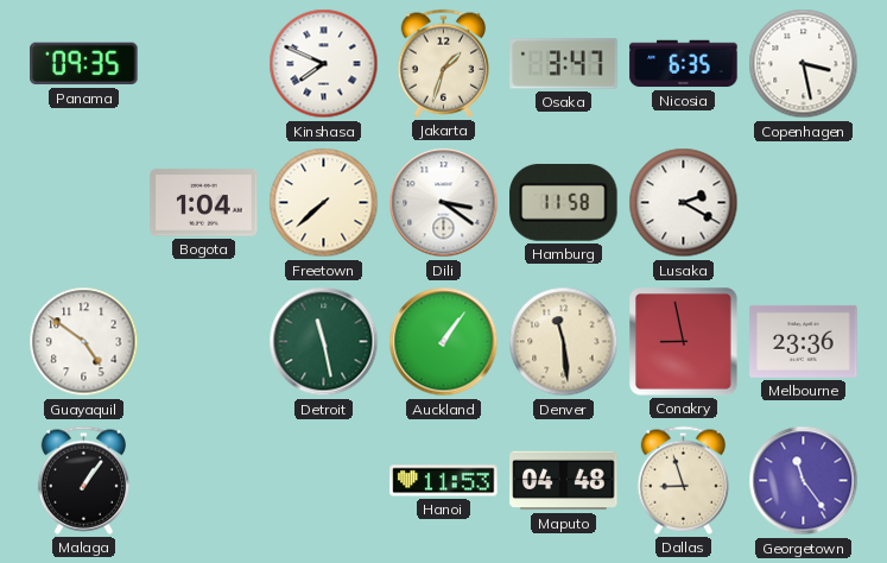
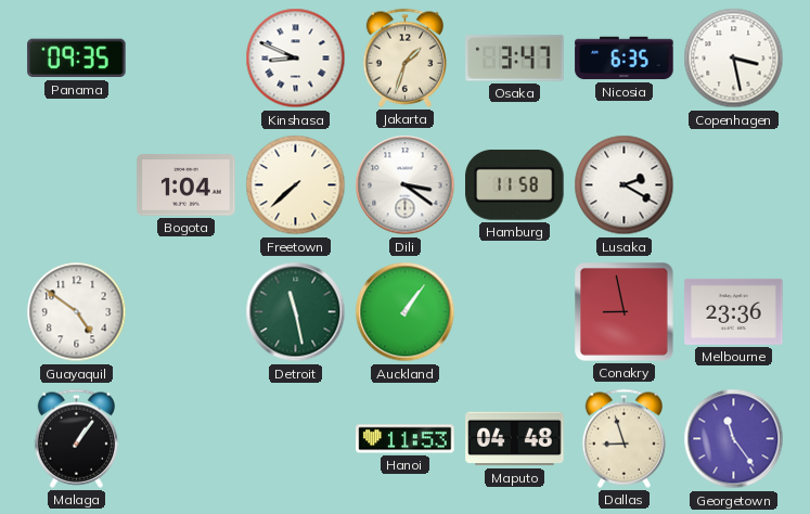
Kinshasa: 7:49 -> 8:49 (296, 59)
Denver: 11:29 -> none (564, 342)
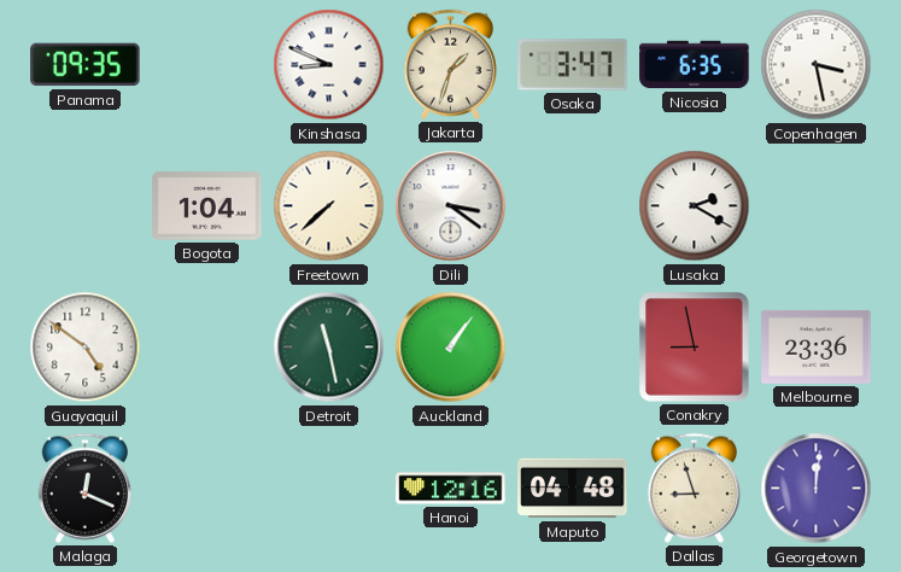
Hamburg: 11:58 -> none (515, 184)
Malaga: 1:06 -> 12:19 (84, 488)
Hanoi: 11:53 -> 12:16 (451, 489)
Georgetown: 11:24 -> 12:01 (817, 489)
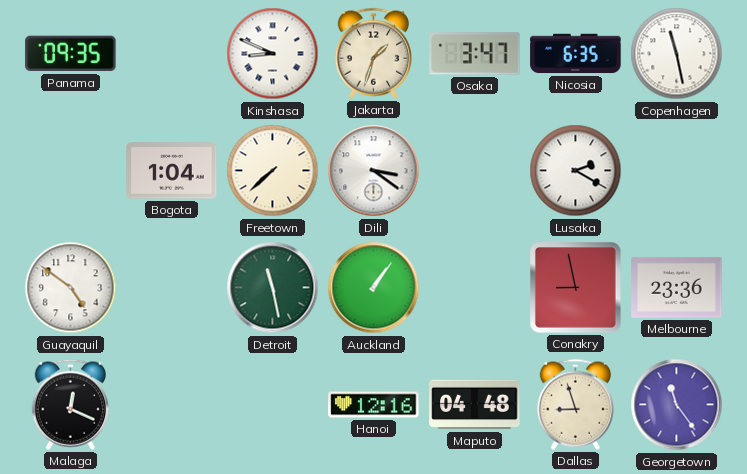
Copenhagen: 3:28 -> 11:28 (677, 54)
Georgetown: 12:01 -> 11:24 (677, 405)
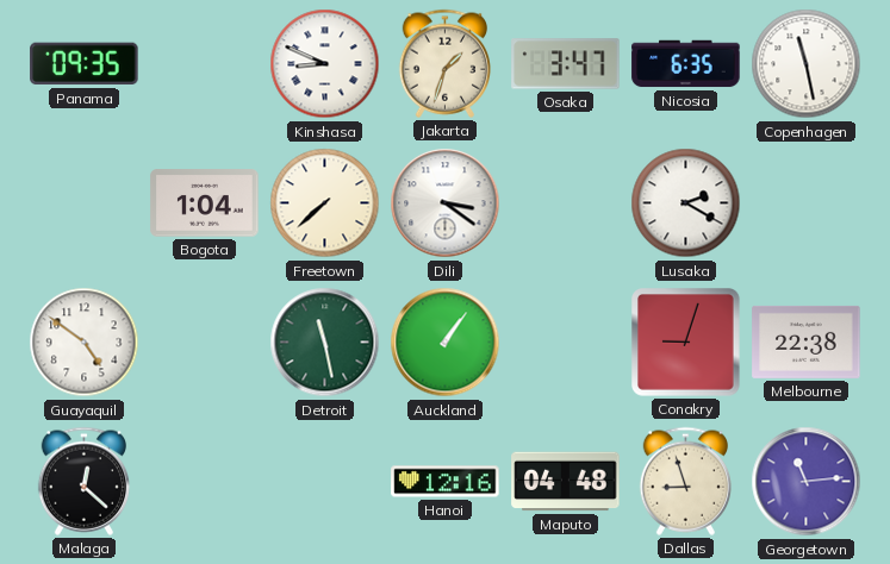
Conakry: 8:58 -> 9:03 (686, 343)
Melbourne: 23:36 -> 22:38 (807, 341)
Malaga: 12:19 -> 12:22 (83, 481)
Georgetown: 11:24 -> 11:14 (807, 482)
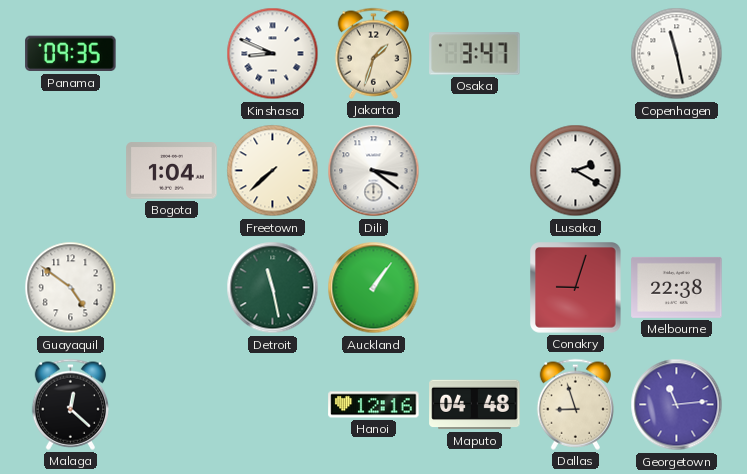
Nicosia: 6:35 -> none (686, 64)
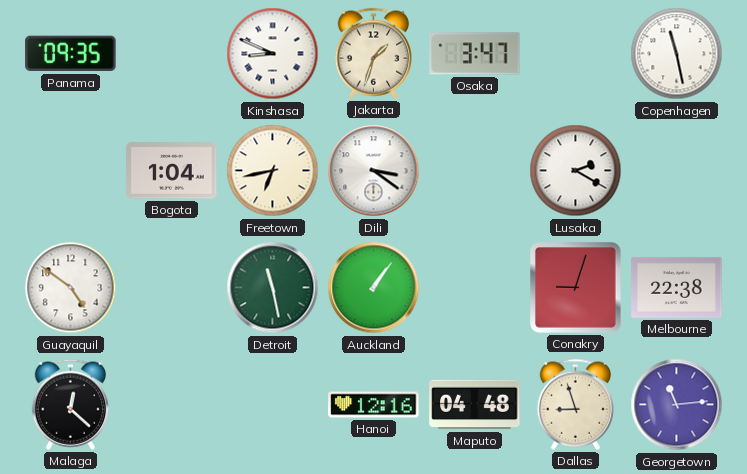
Freetown: 7:38 -> 6:43 (273, 171)
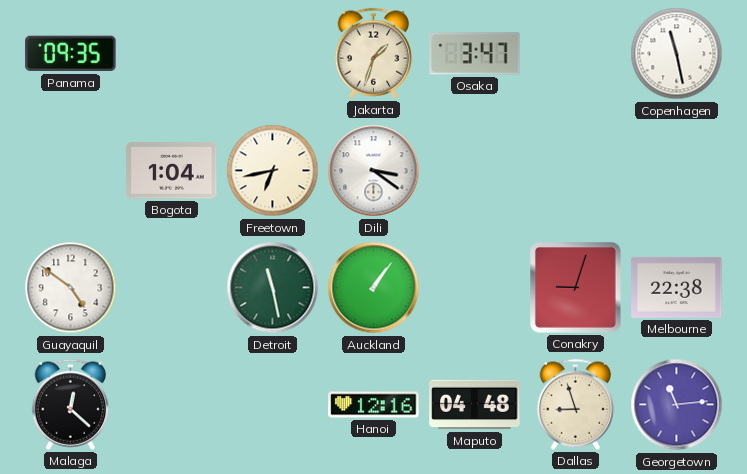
Kinshasa: 8:49 -> none (273, 54)
Lusaka: 2:20 -> none (576, 171)
